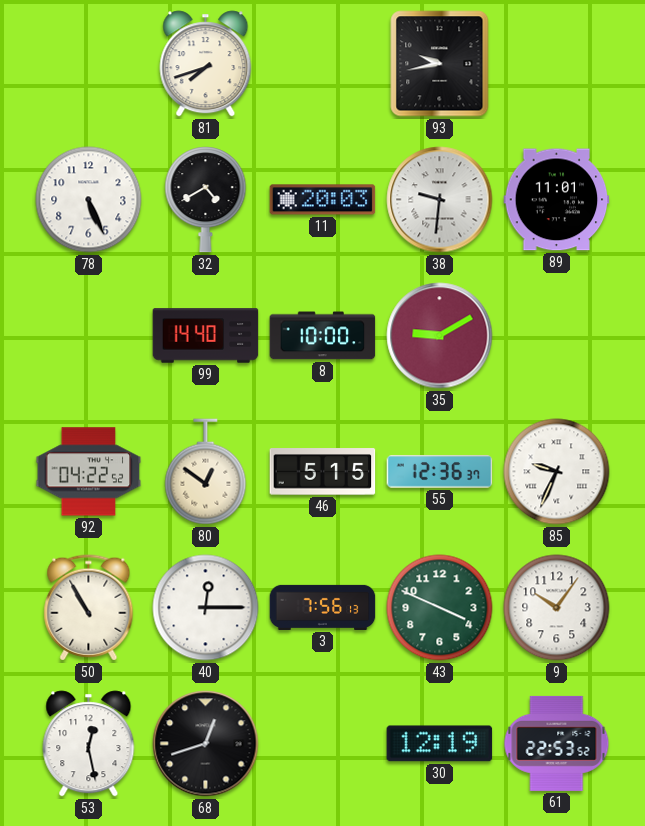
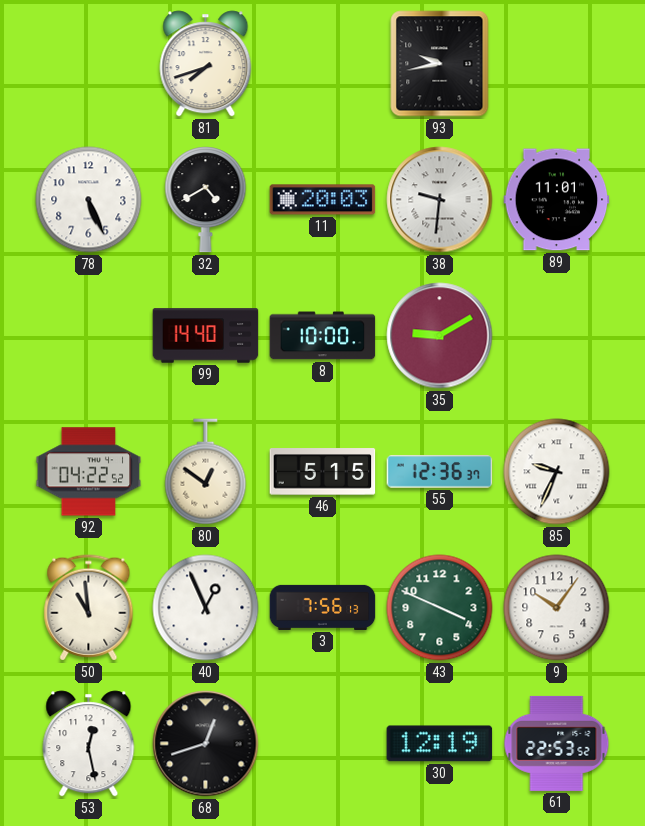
50: 10:55 -> 10:59 (89, 608)
40: 12:15 -> 12:56 (206, 608)
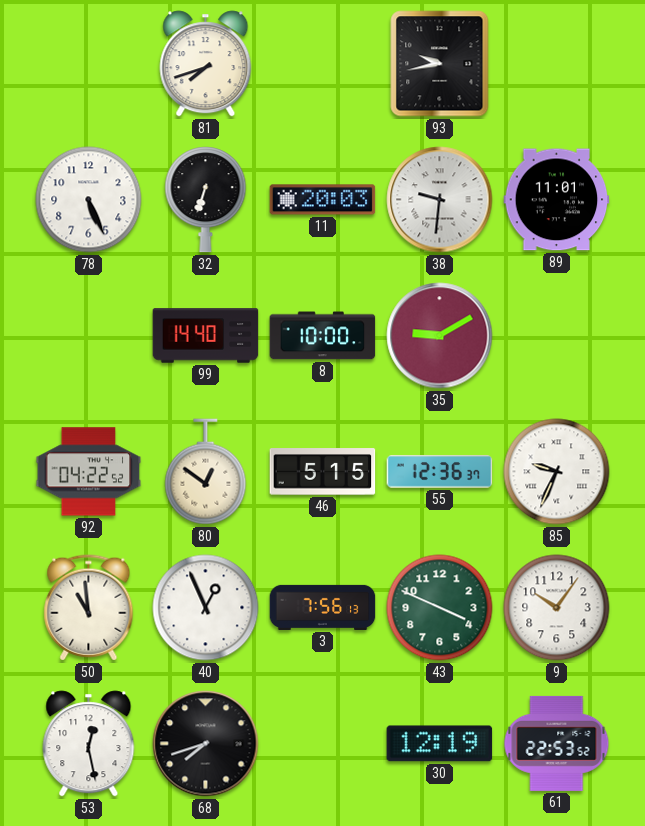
32: 4:40 -> 6:33 (206, 200)
68: 12:42 -> 7:42 (206, 744)
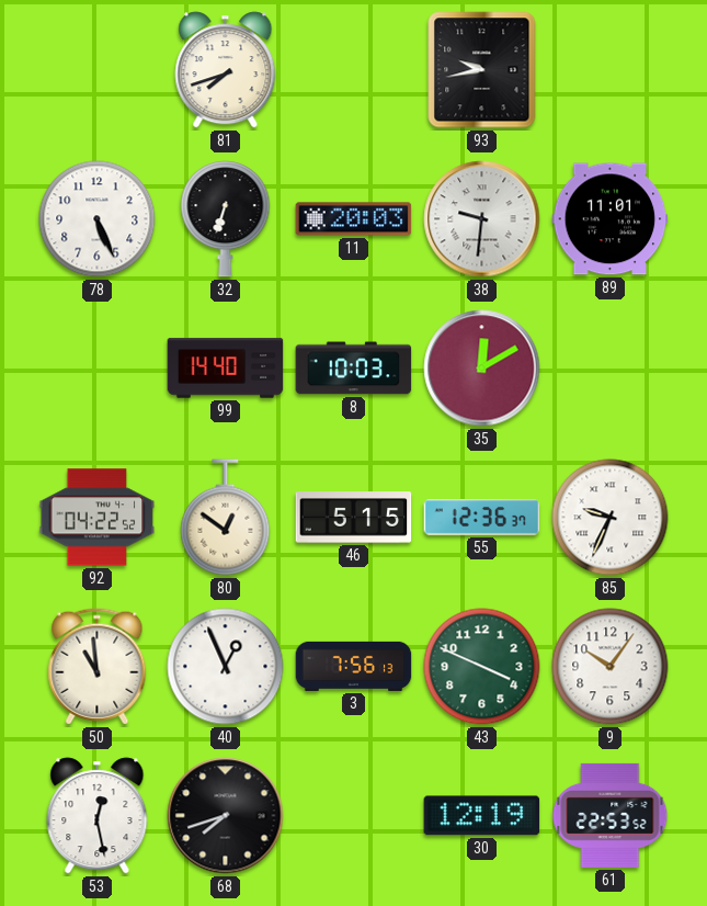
8: 10:00 -> 10:03 (354, 369)
35: 9:10 -> 12:10 (482, 369)
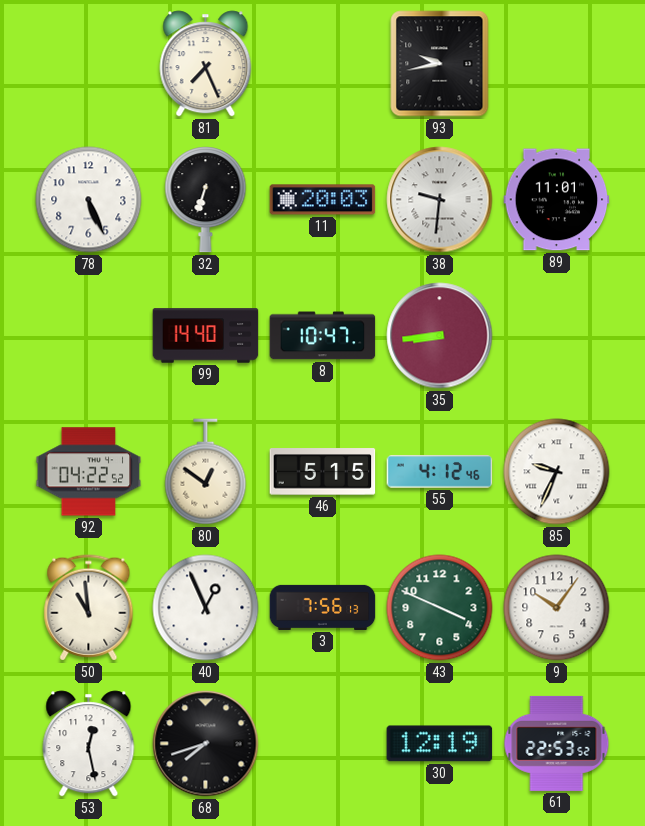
81: 7:42 -> 7:26 (206, 64)
8: 10:03 -> 10:47 (323, 336)
35: 12:10 -> 8:44 (440, 336)
55: 12:36 -> 4:12 (440, 472)
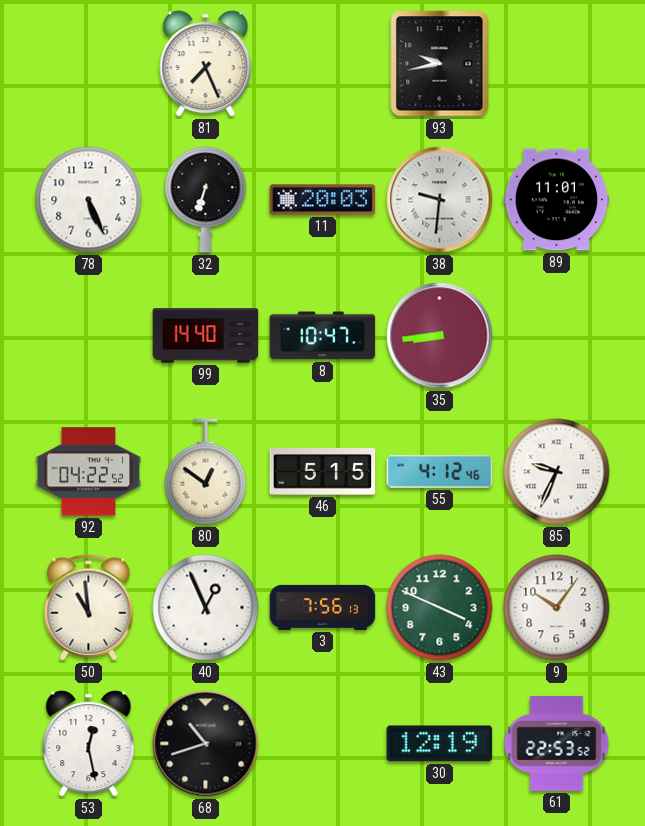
68: 7:42 -> 10:42 (206, 744)
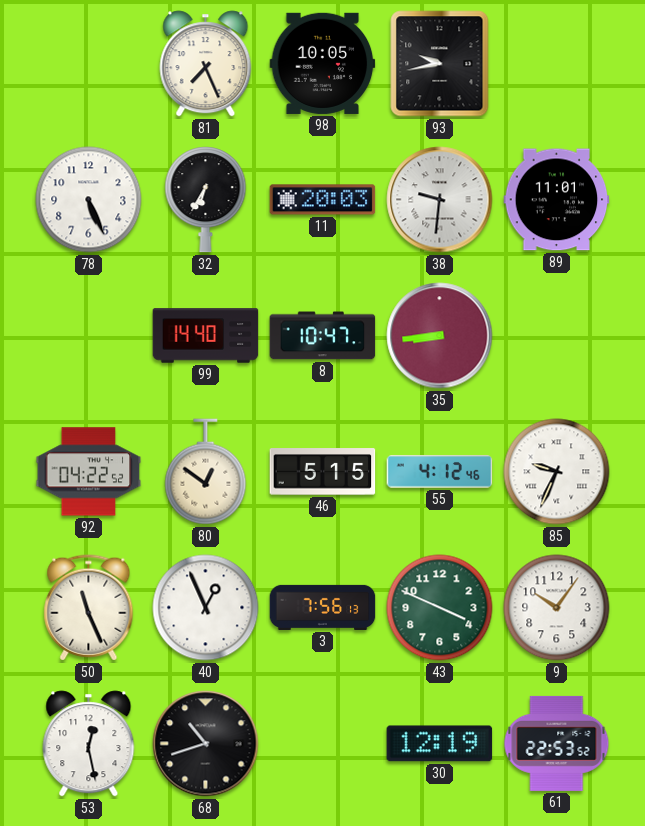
98: none -> 10:05 (323, 63)
32: 6:33 -> 6:35 (206, 200)
50: 10:59 -> 11:26 (89, 608)
